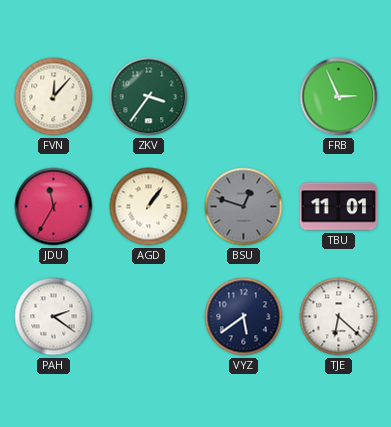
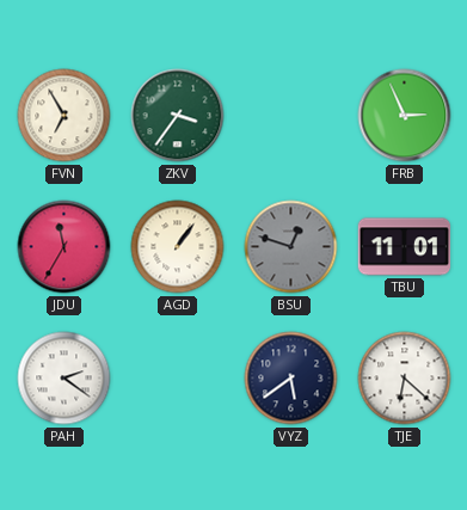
FVN: 12:07 -> 6:55 (64, 116)
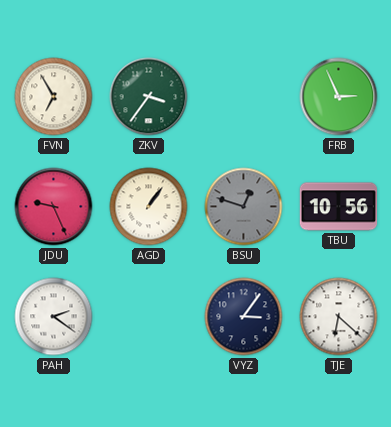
JDU: 11:35 -> 9:26 (54, 207)
TBU: 11:01 -> 10:56 (339, 207)
VYZ: 5:39 -> 3:06 (244, 317)
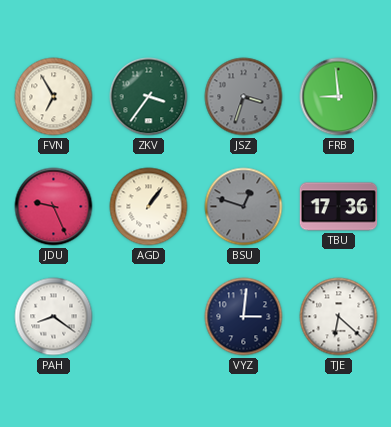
JSZ: none -> 3:33 (244, 97)
FRB: 2:56 -> 8:59 (339, 97)
TBU: 10:56 -> 17:36 (339, 207)
PAH: 2:21 -> 8:21 (54, 317)
VYZ: 3:06 -> 3:01 (244, 317)
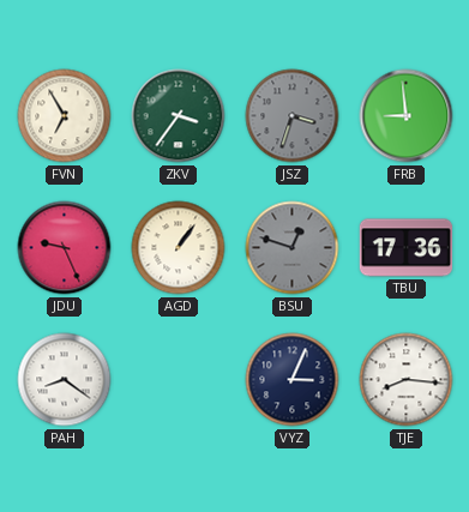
VYZ: 3:01 -> 3:04 (293, 380)
TJE: 6:22 -> 8:16 (407, 380)
